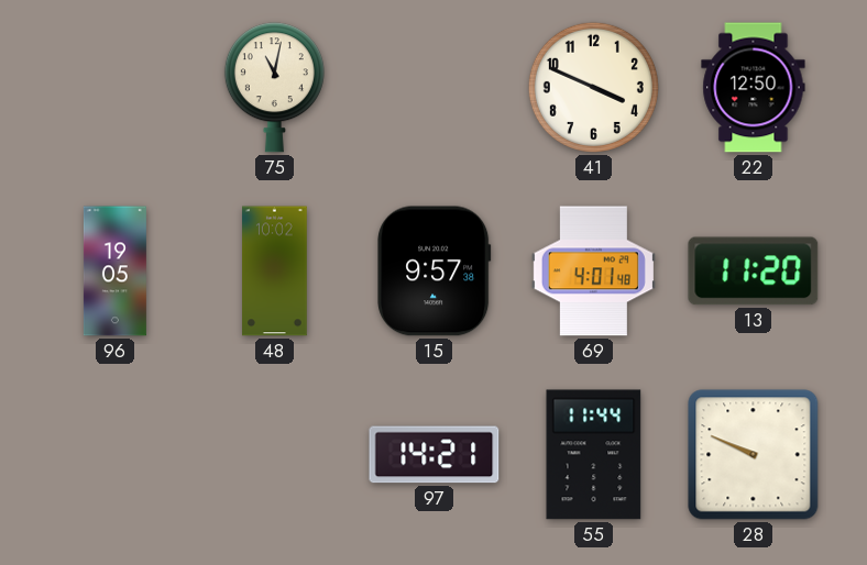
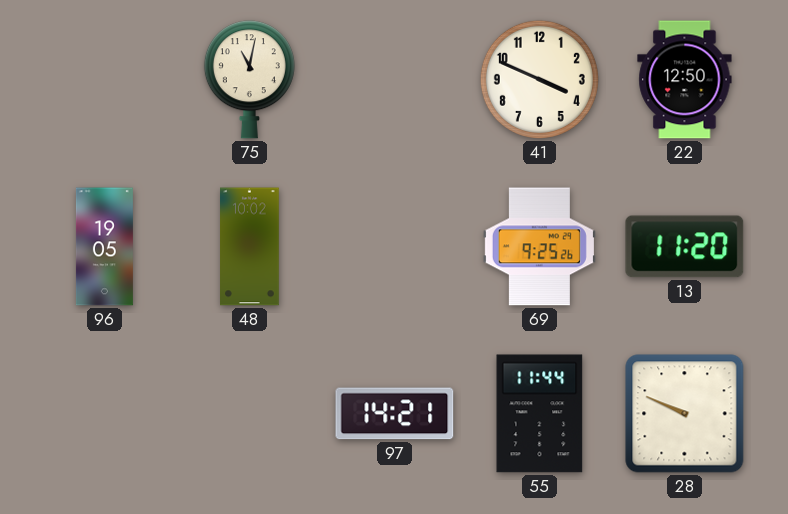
15: 9:57 -> none (435, 272)
69: 4:01 -> 9:25 (539, 247)
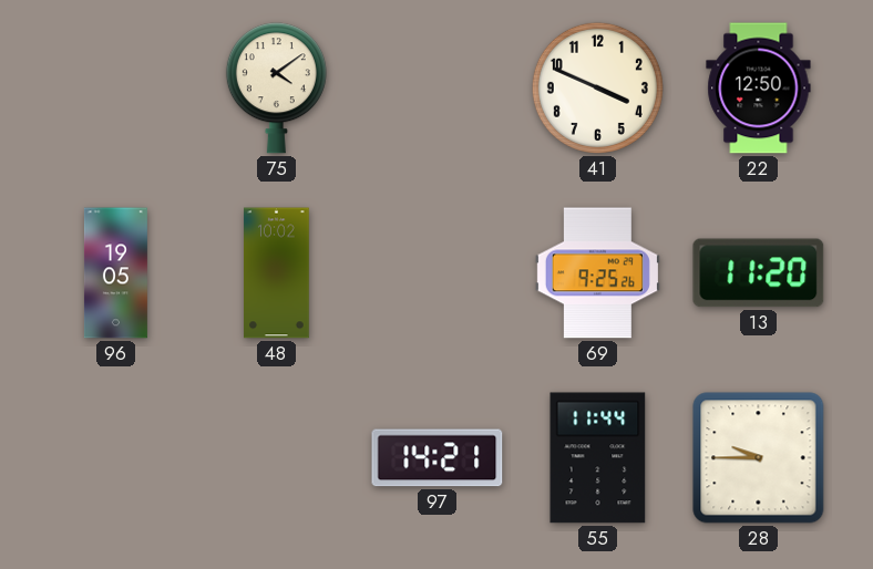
75: 11:02 -> 4:09 (276, 89)
28: 9:49 -> 9:45 (759, 458)
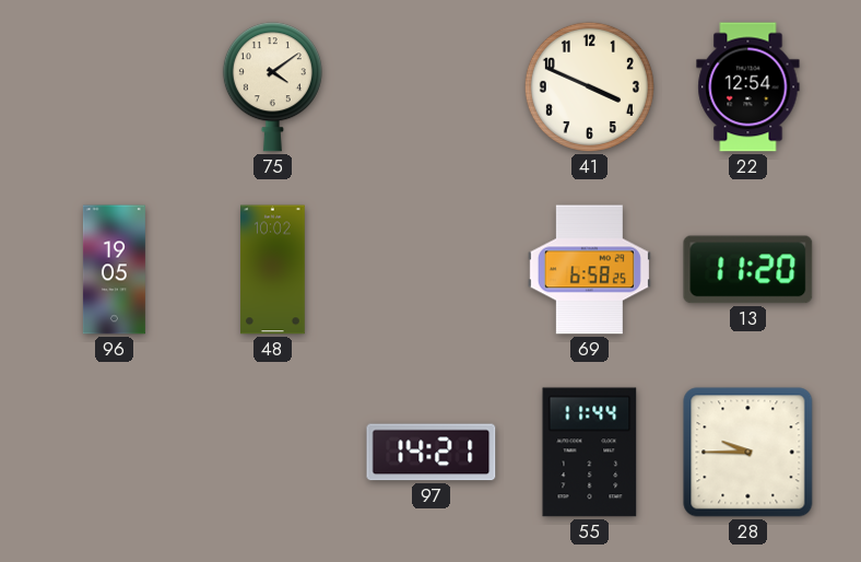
22: 12:50 -> 12:54 (748, 87)
69: 9:25 -> 6:58 (589, 270)
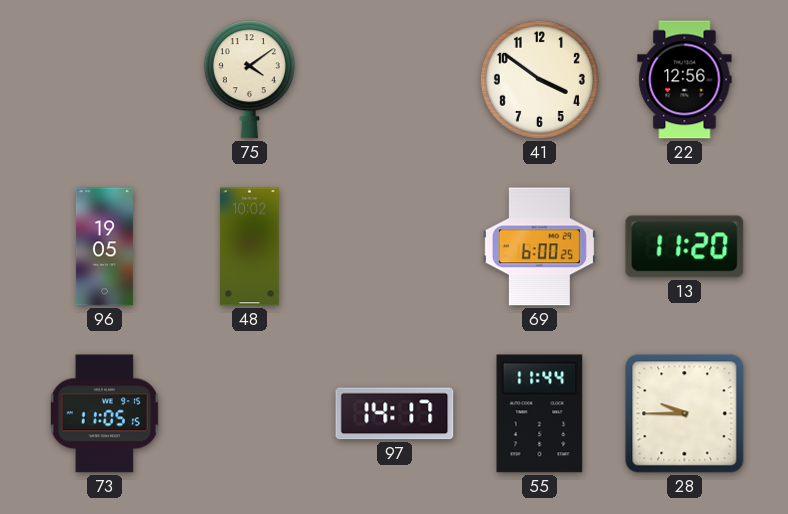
41: 3:49 -> 3:51 (539, 79)
22: 12:54 -> 12:56 (685, 80)
69: 6:58 -> 6:00 (539, 247)
73: none -> 11:05 (104, 414)
97: 14:21 -> 14:17 (395, 414)
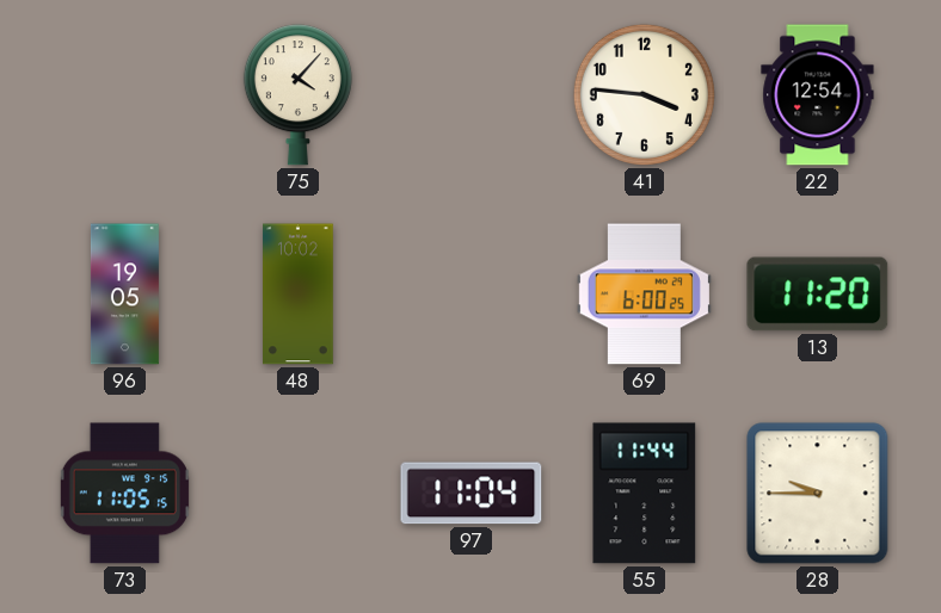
75: 4:09 -> 4:07 (297, 95)
41: 3:51 -> 3:46 (644, 94)
22: 12:56 -> 12:54 (818, 95)
97: 14:17 -> 11:04 (472, 494)
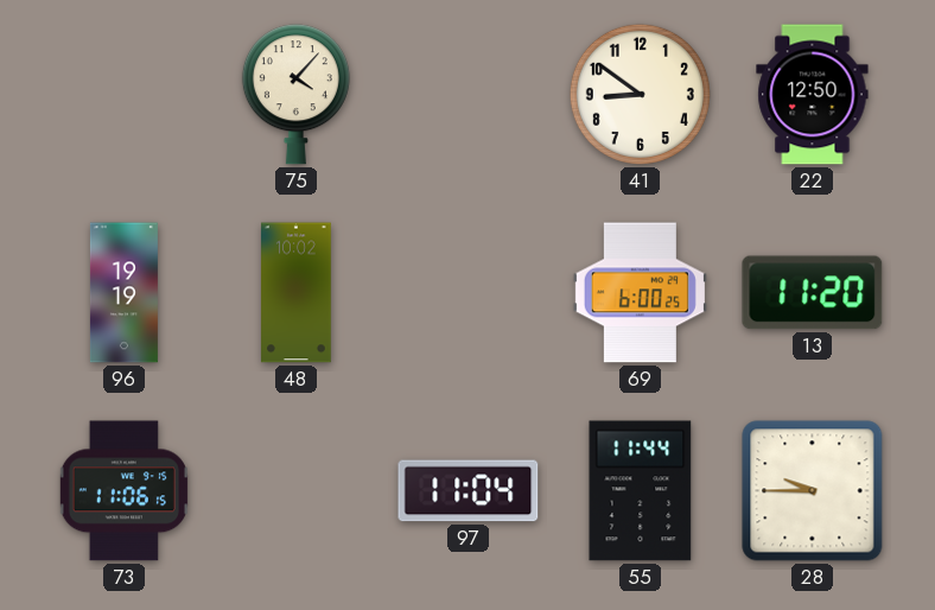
41: 3:46 -> 8:51 (640, 94)
22: 12:54 -> 12:50 (813, 95)
96: 19:05 -> 19:19 (123, 293)
73: 11:05 -> 11:06 (123, 491)
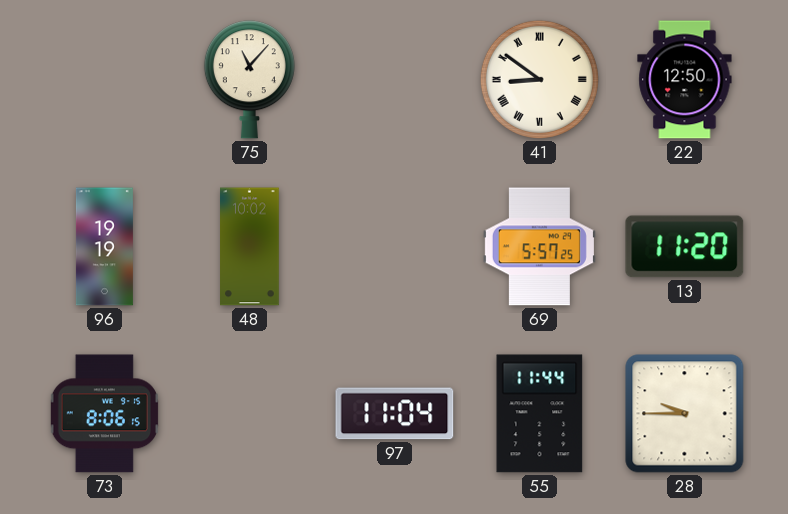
75: 4:07 -> 11:07 (249, 80)
41 numerals: Arabic -> Roman (539, 79)
69: 6:00 -> 5:57 (539, 247)
73: 11:06 -> 8:06 (104, 414)
